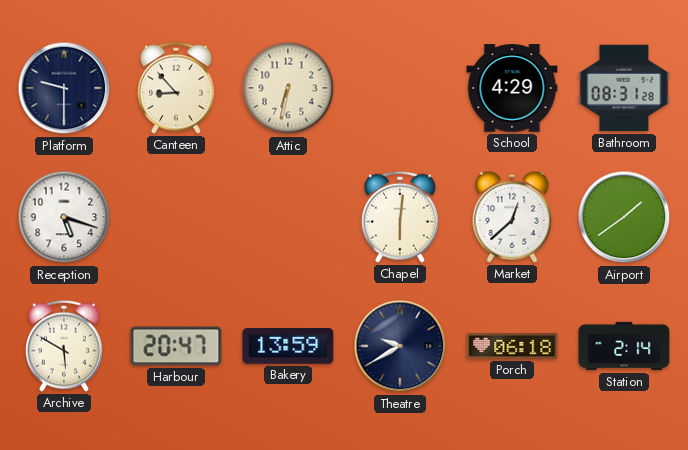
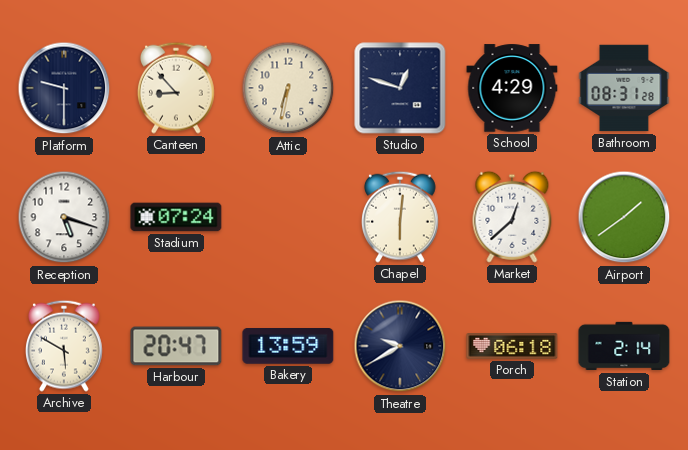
Studio: none -> 12:48 (400, 88)
Stadium: none -> 07:24 (176, 217)
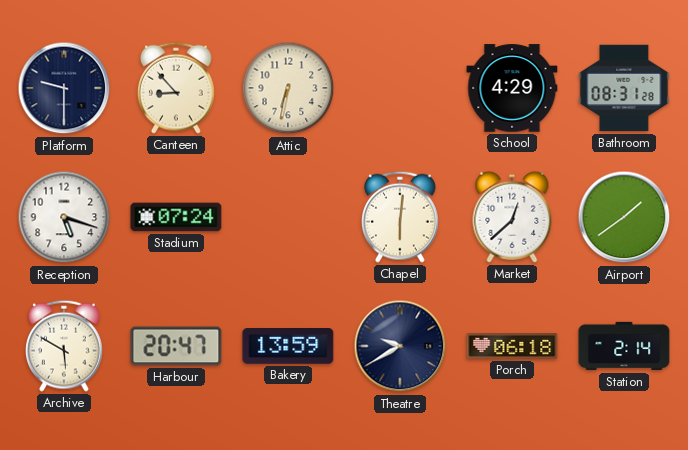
Studio: 12:48 -> none (400, 88)
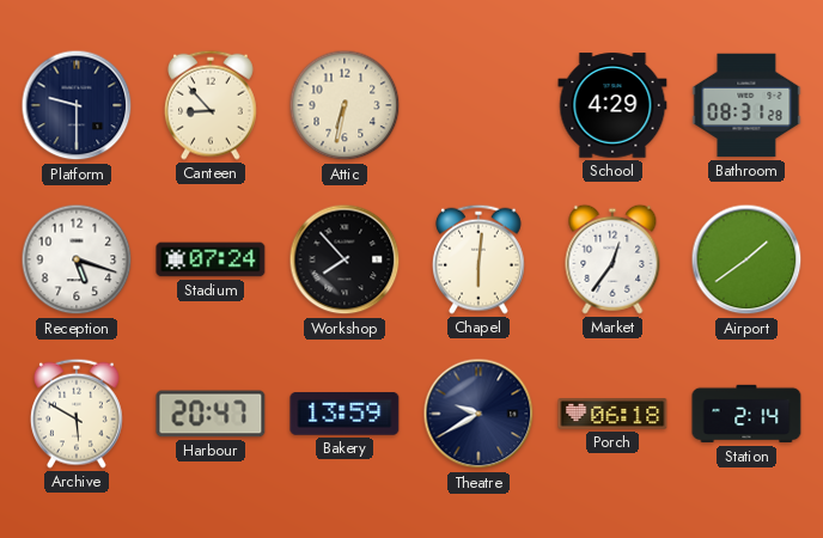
Workshop: none -> 7:53 (345, 259)
Market: 12:38 -> 12:36 (612, 259)
